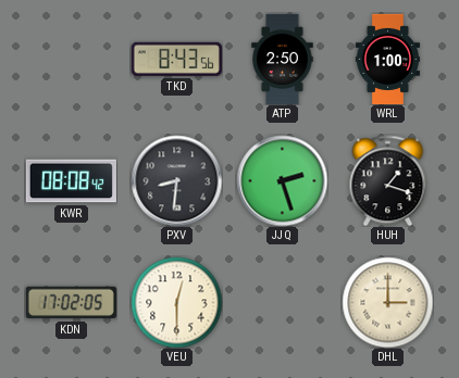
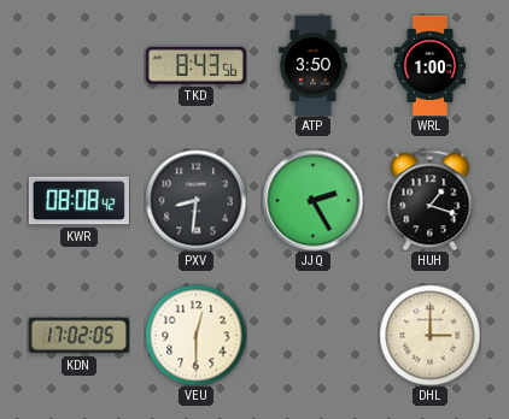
ATP: 2:50 -> 3:50 (314, 65)
JJQ: 2:27 -> 2:25 (312, 200)
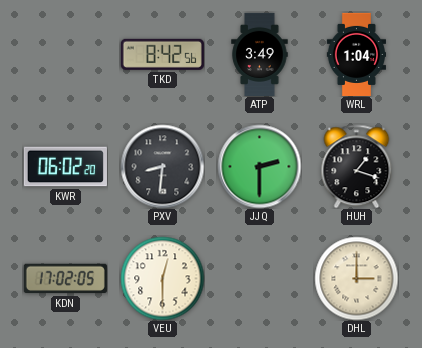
TKD: 8:43 -> 8:42 (162, 54)
ATP: 3:50 -> 3:49 (260, 54)
WRL: 1:00 -> 1:04 (357, 54)
KWR: 08:08 -> 06:02 (65, 167)
JJQ: 2:25 -> 2:30 (259, 166)
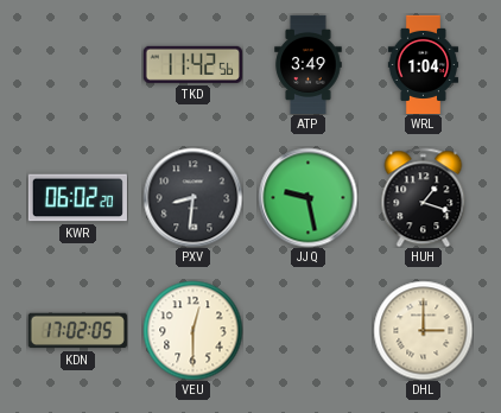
TKD: 8:42 -> 11:42 (192, 64)
JJQ: 2:30 -> 9:28 (307, 197)
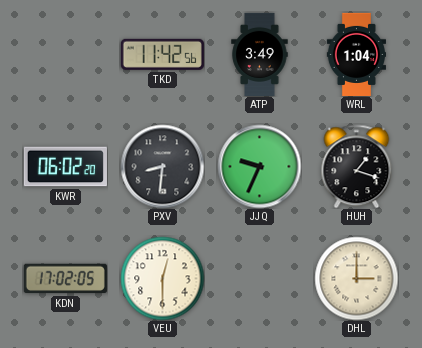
JJQ: 9:28 -> 9:34 (259, 166)
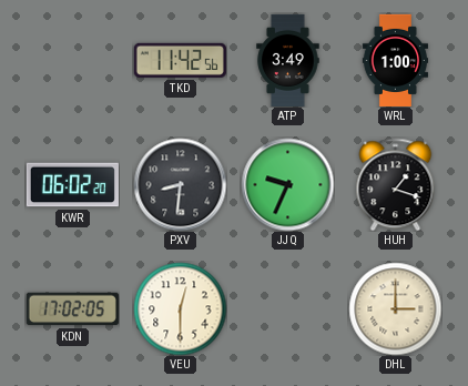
WRL: 1:04 -> 1:00 (396, 60)
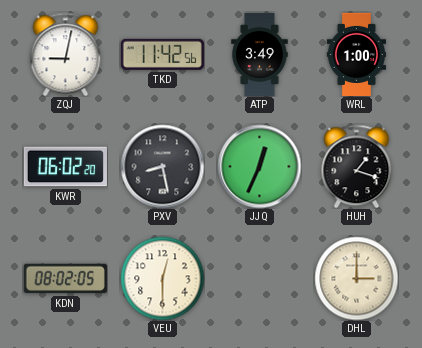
ZQJ: none -> 9:02 (66, 54)
PXV: 8:31 -> 8:28 (162, 166)
JJQ: 9:34 -> 12:34 (259, 166)
KDN: 17:02 -> 08:02 (65, 279)
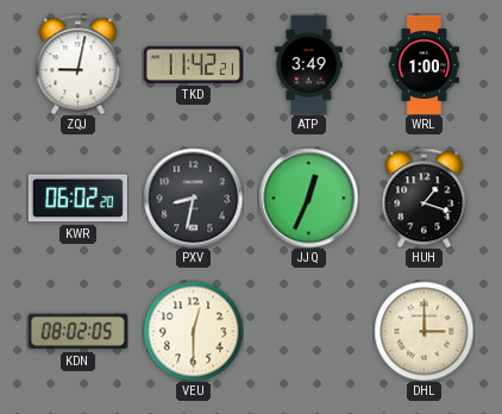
TKD: 11:42:56 -> 11:42:21 (193, 64)
PXV: 8:28 -> 8:32 (193, 197)
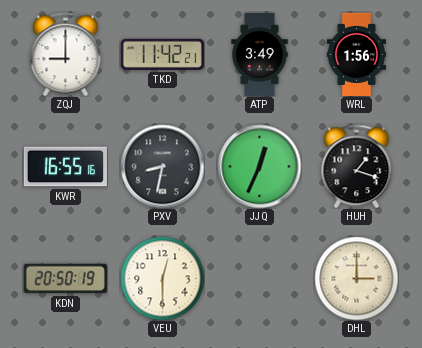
ZQJ: 9:02 -> 9:00 (66, 54)
WRL: 1:00 -> 1:56 (357, 54)
KWR: 06:02 -> 16:55 (65, 167)
KDN: 08:02 -> 20:50 (65, 279)
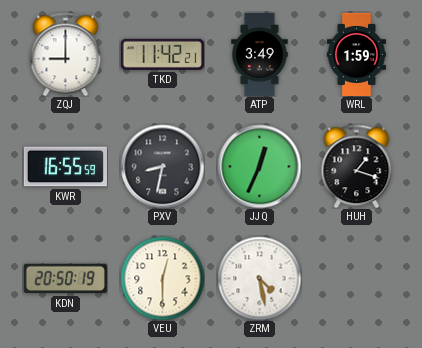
WRL: 1:56 -> 1:59 (357, 54)
KWR: 16:55:16 -> 16:55:59 (65, 167)
ZRM: none -> 4:28 (259, 278)
DHL: 3:00 -> none (356, 278)
